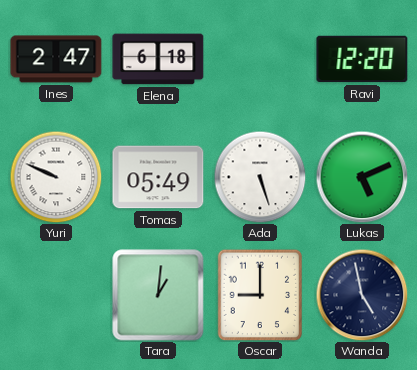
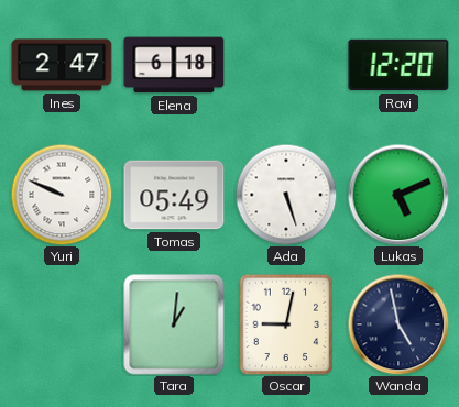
Oscar: 9:00 -> 9:02 (286, 324)
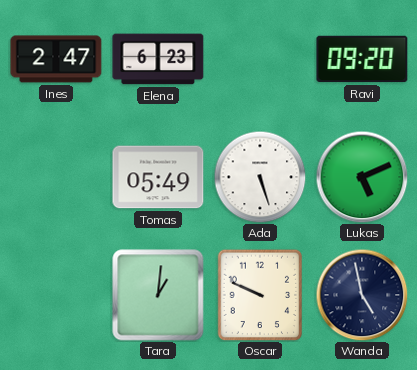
Elena: 6:18 -> 6:23 (158, 59)
Ravi: 12:20 -> 09:20 (362, 59)
Yuri: 9:49 -> none (62, 195)
Oscar: 9:02 -> 9:49 (260, 295)
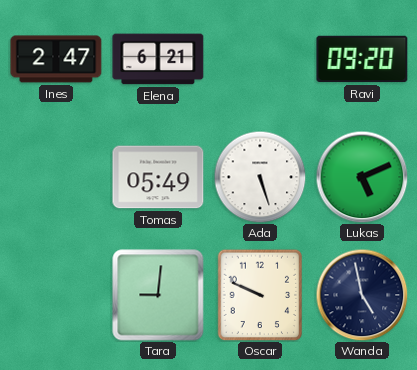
Elena: 6:23 -> 6:21 (158, 59)
Tara: 1:01 -> 9:01 (158, 295)
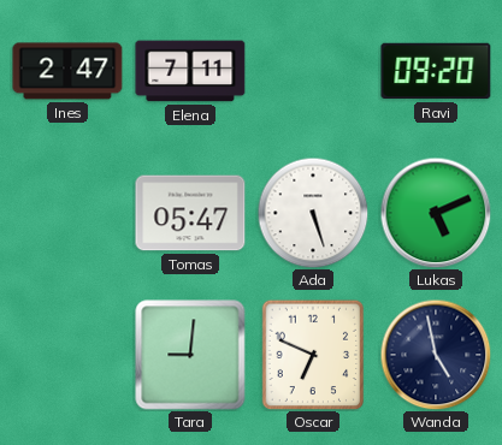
Elena: 6:21 -> 7:11 (190, 71)
Tomas: 05:49 -> 05:47 (190, 213)
Oscar: 9:49 -> 6:49 (313, 355)
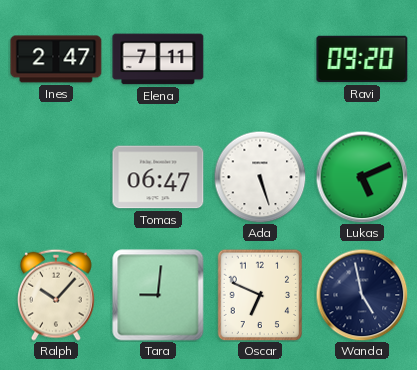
Tomas: 05:47 -> 06:47 (158, 177)
Ralph: none -> 10:07 (56, 295)
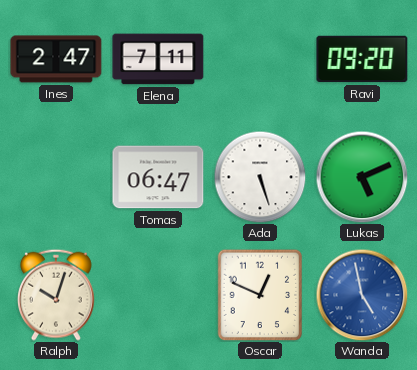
Ralph: 10:07 -> 10:03 (56, 295)
Tara: 9:01 -> none (158, 295)
Oscar: 6:49 -> 12:49 (260, 295)
Wanda dial: navy -> blue (362, 295)
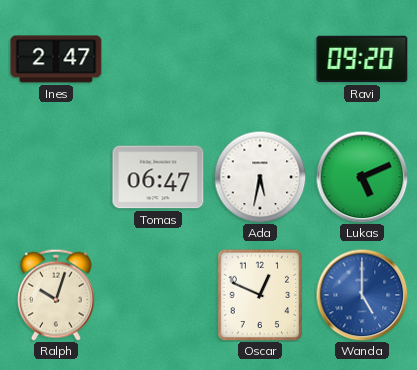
Elena: 7:11 -> none (158, 59)
Ada: 5:27 -> 5:32 (260, 177)
Wanda: 4:58 -> 5:00 (362, 295)
